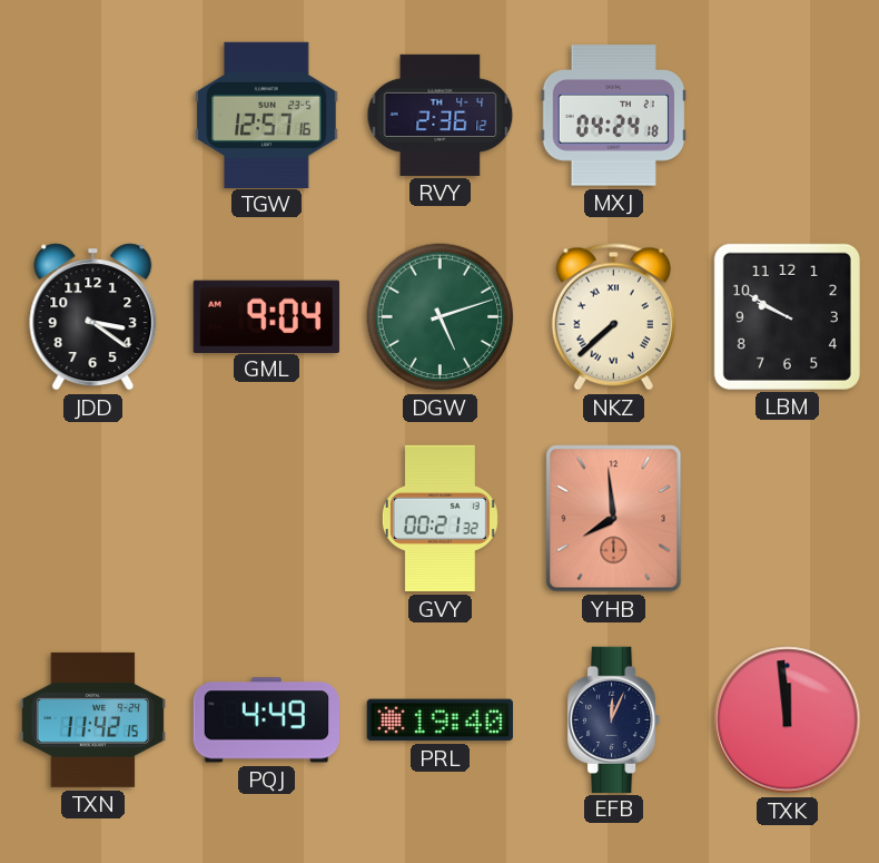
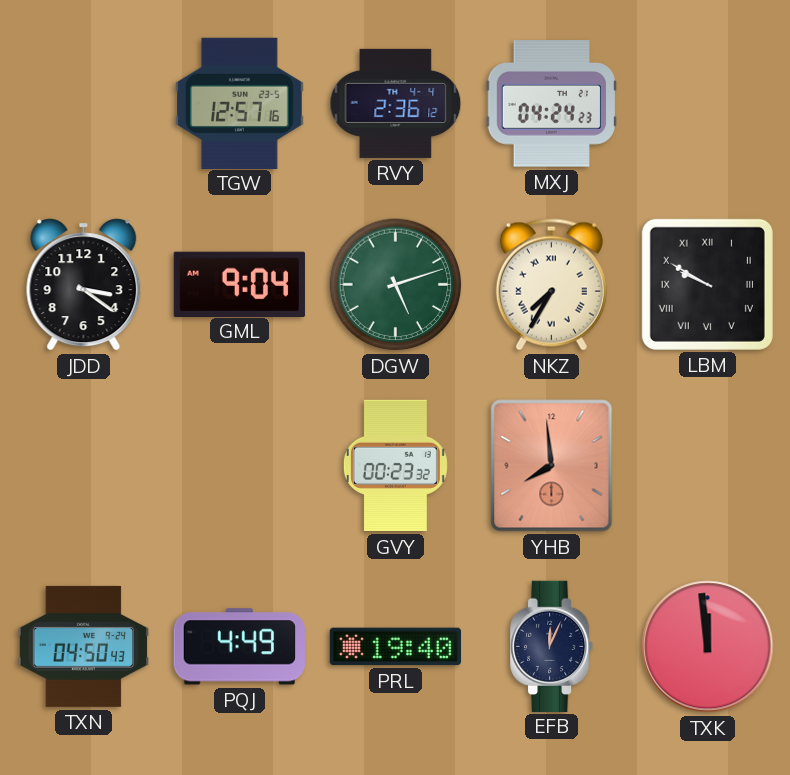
MXJ: 04:24:18 -> 04:24:23 (551, 104)
NKZ: 7:38 -> 7:35 (551, 285)
LBM numerals: Arabic -> Roman (707, 284)
GVY: 00:21 -> 00:23 (395, 466)
TXN: 11:42 -> 04:50 (83, 646)
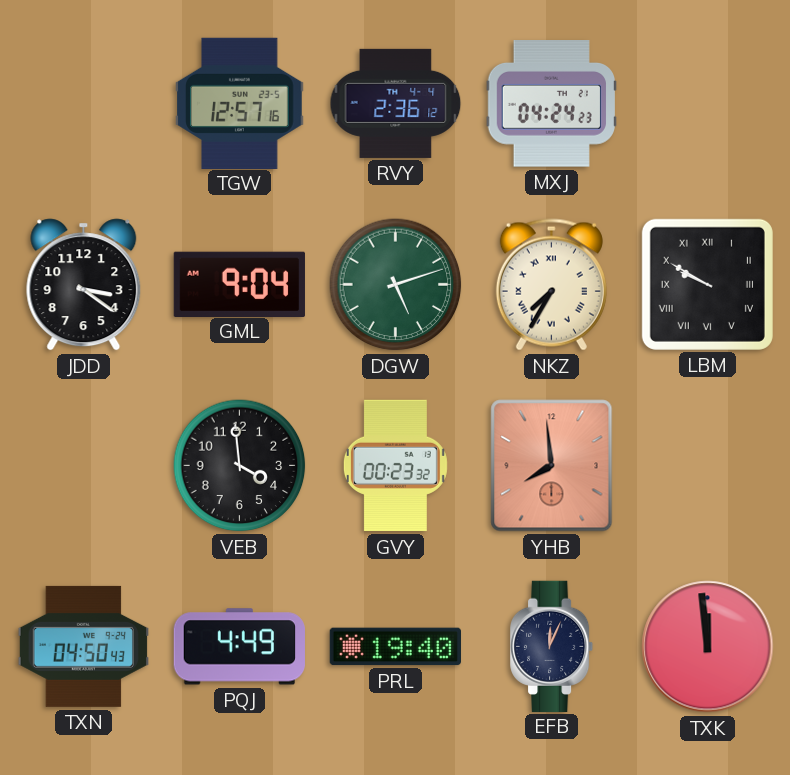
VEB: none -> 3:59 (240, 466)
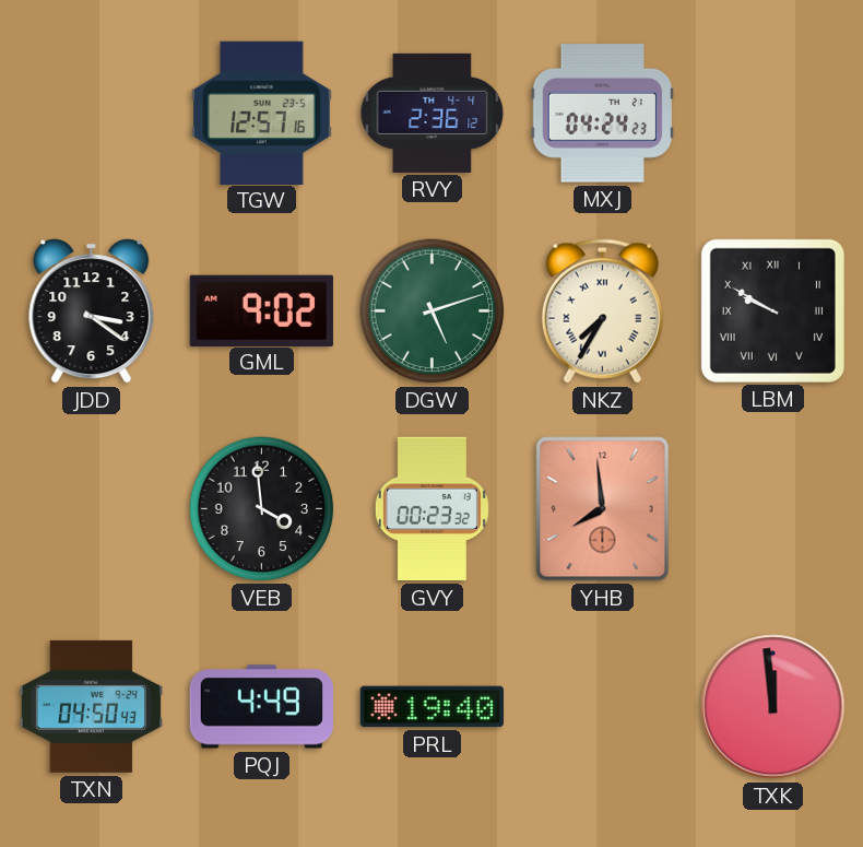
GML: 9:04 -> 9:02 (261, 310)
EFB: 12:04 -> none (553, 646)
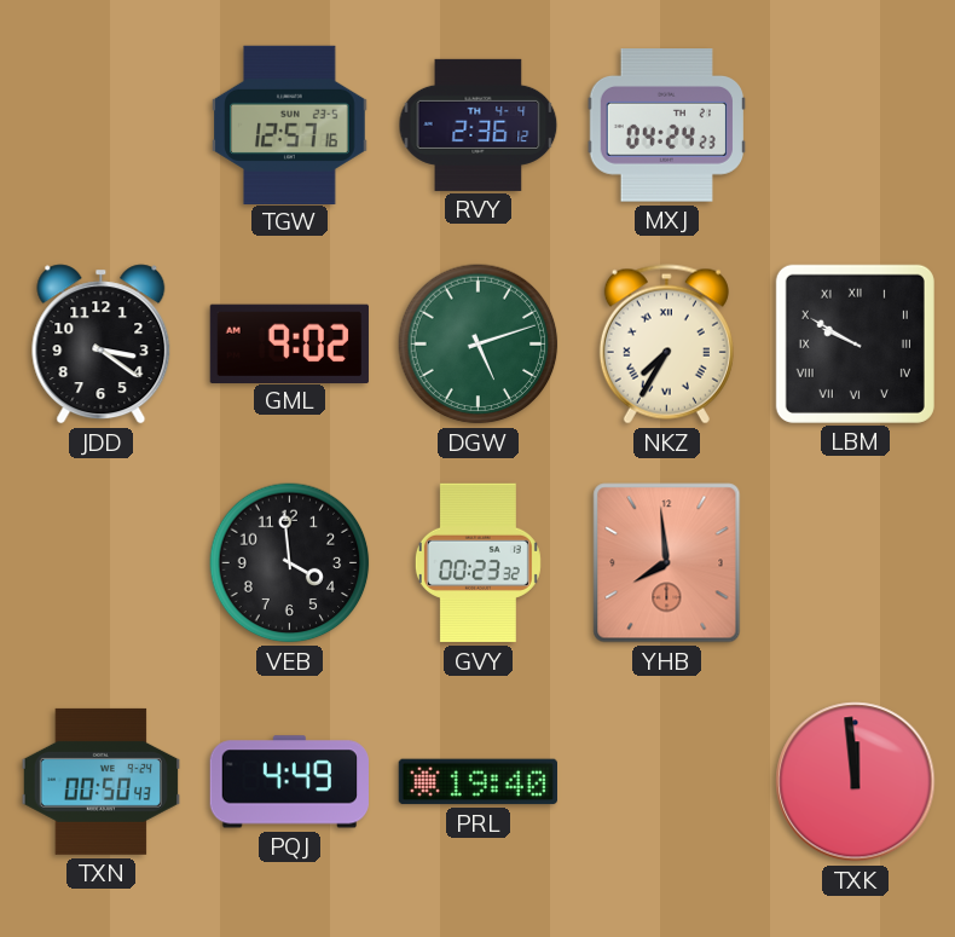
TXN: 04:50 -> 00:50 (100, 781)
